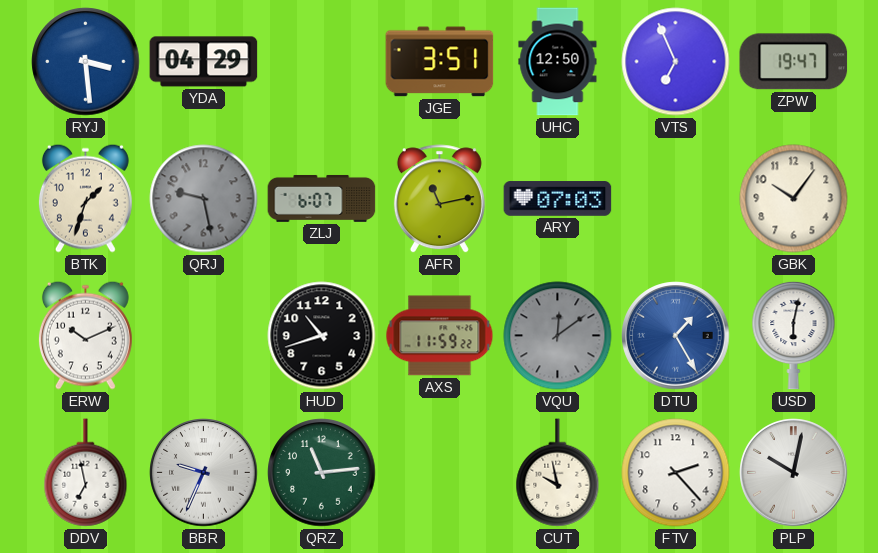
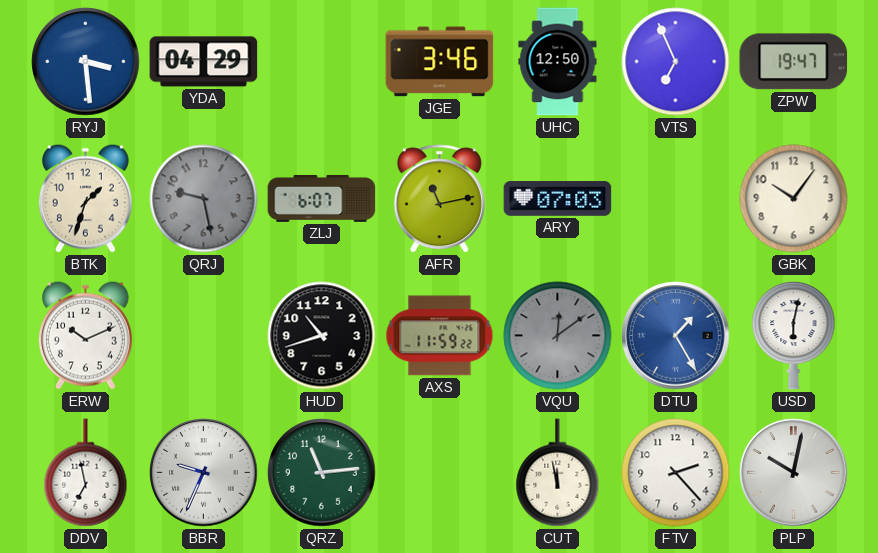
JGE: 3:51 -> 3:46 (440, 62)
CUT: 9:58 -> 11:58 (558, 473)
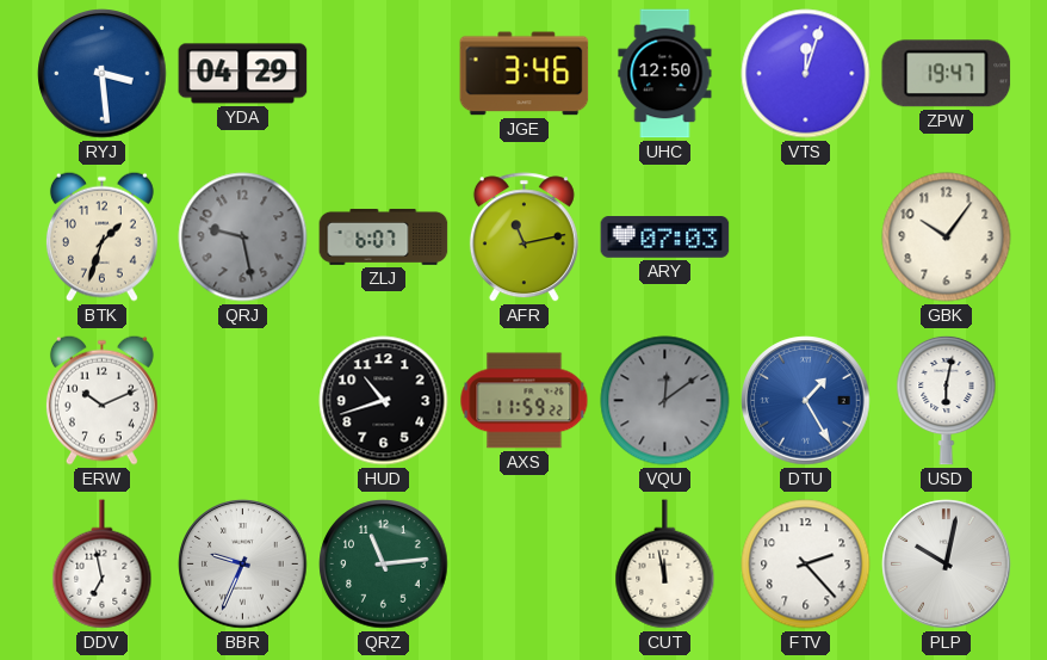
VTS: 6:56 -> 12:03 (806, 74)
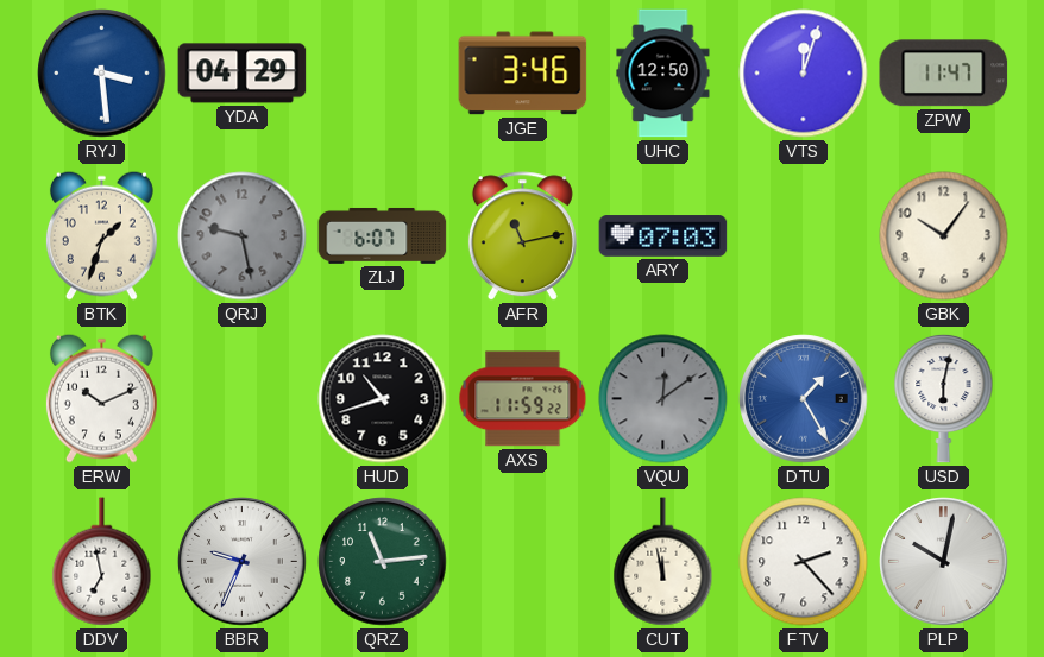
ZPW: 19:47 -> 11:47 (944, 74)
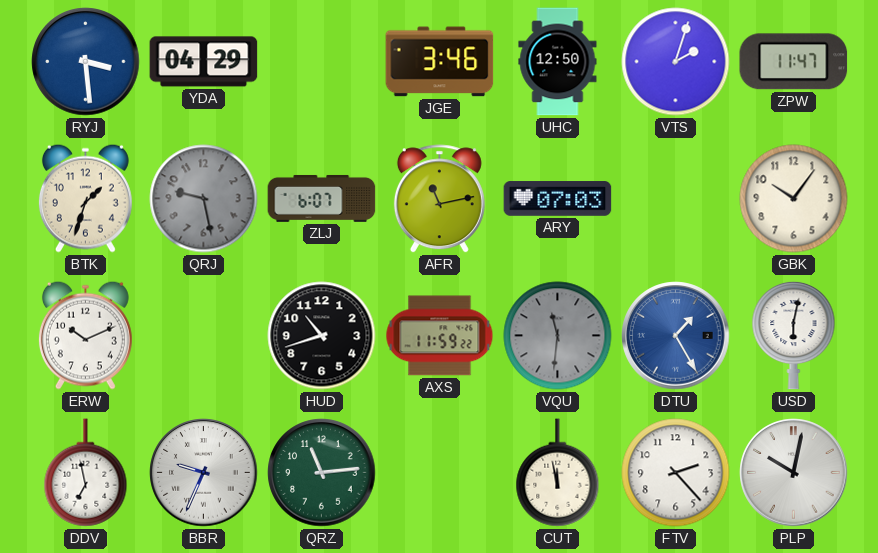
VTS: 12:03 -> 2:03 (676, 62)
VQU: 12:09 -> 11:31 (558, 336)
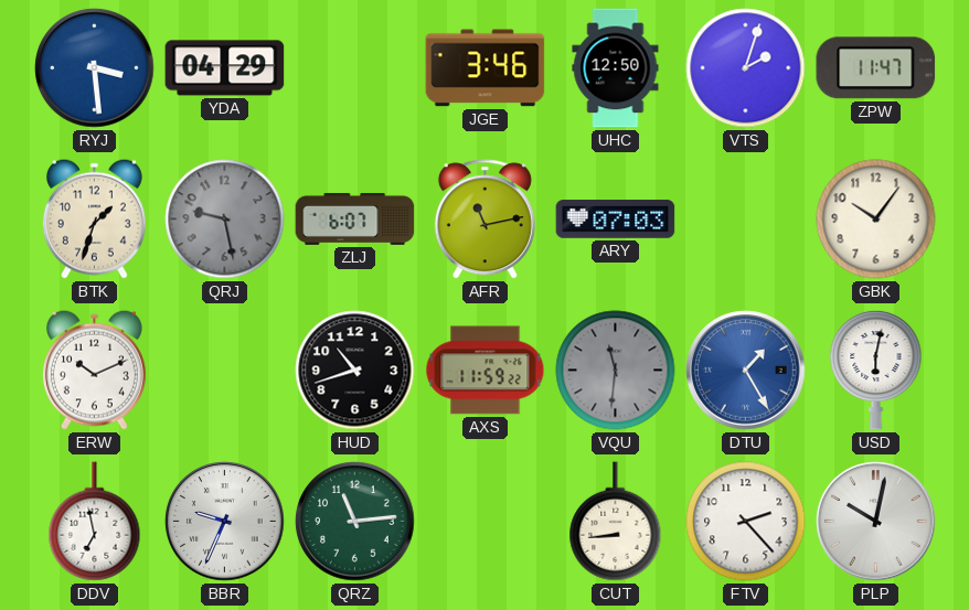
CUT: 11:58 -> 8:44 (616, 522)
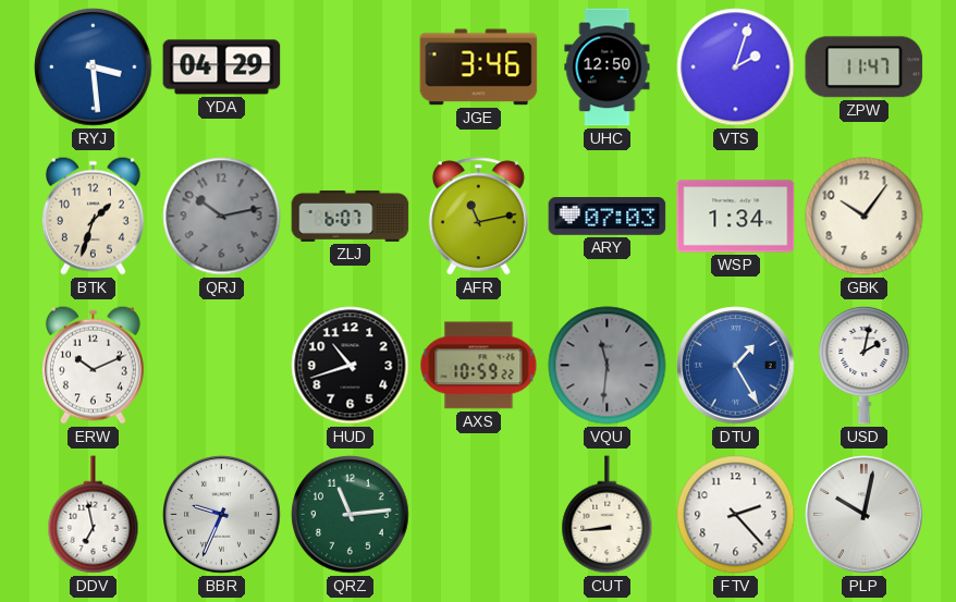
QRJ: 9:28 -> 10:13 (222, 217)
WSP: none -> 1:34 (736, 217)
AXS: 11:59 -> 10:59 (479, 366)
USD: 6:02 -> 2:02 (865, 365)
